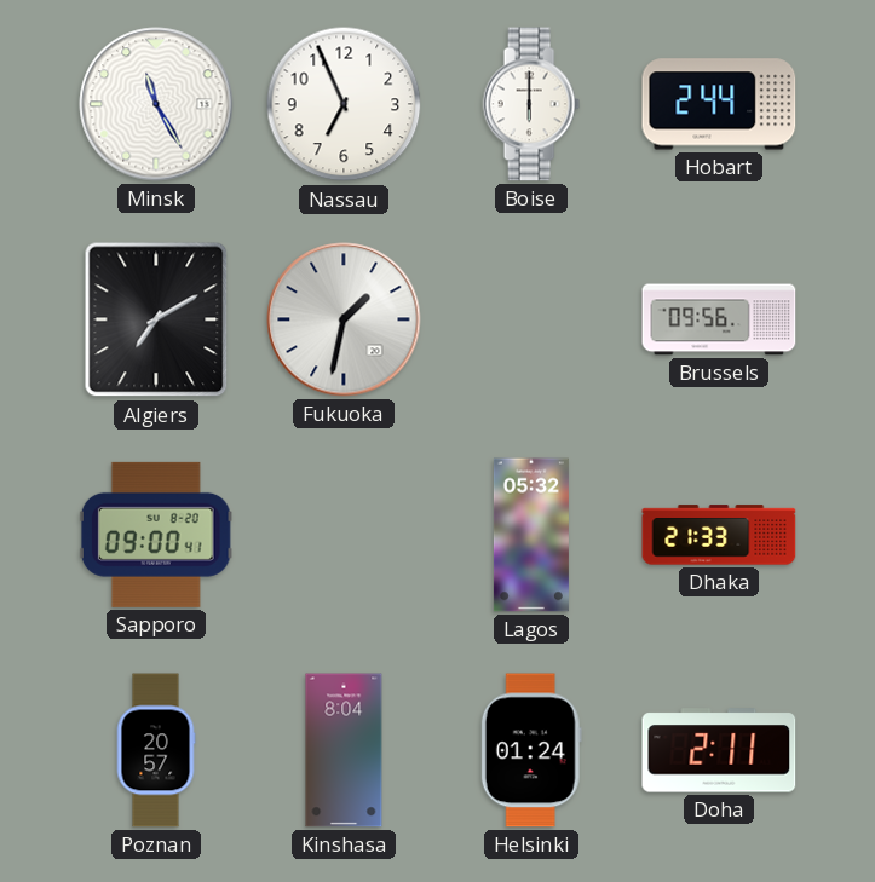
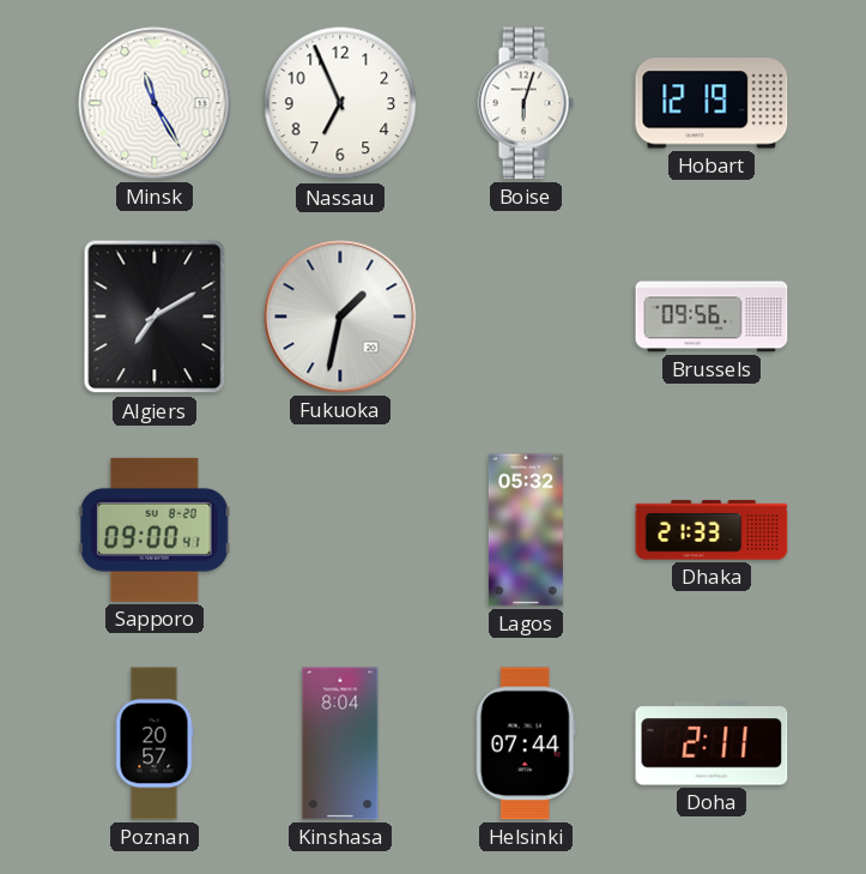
Boise: 6:00 -> 6:03 (526, 103)
Hobart: 2:44 -> 12:19 (711, 103)
Helsinki: 01:24 -> 07:44 (526, 743)
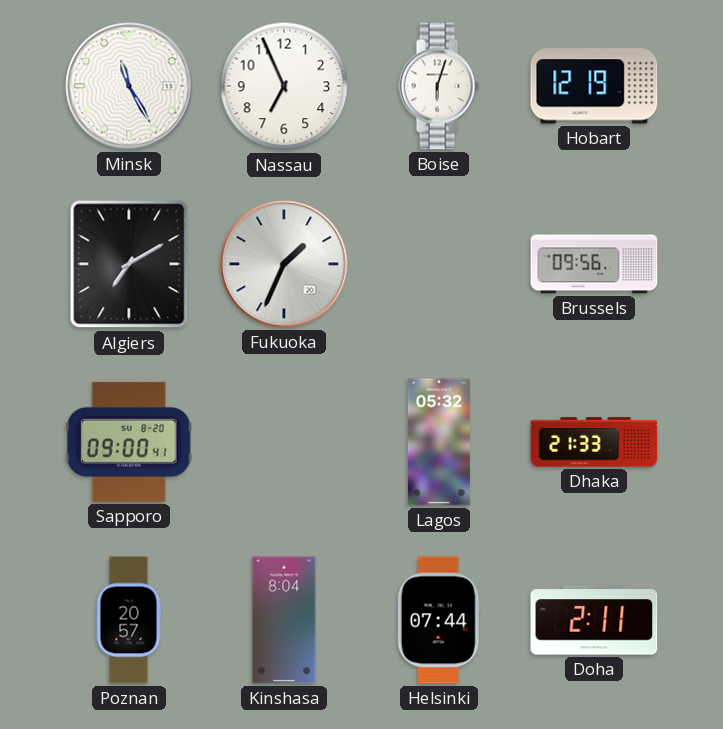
Fukuoka: 1:32 -> 1:34 (284, 264)
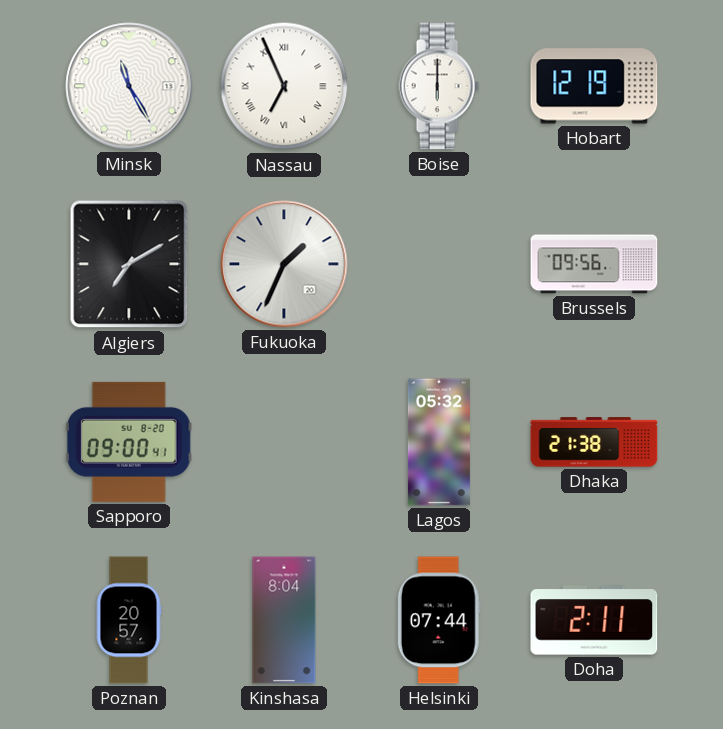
Nassau numerals: Arabic -> Roman (284, 86)
Boise: 6:03 -> 6:00 (439, 86)
Dhaka: 21:33 -> 21:38 (594, 442)
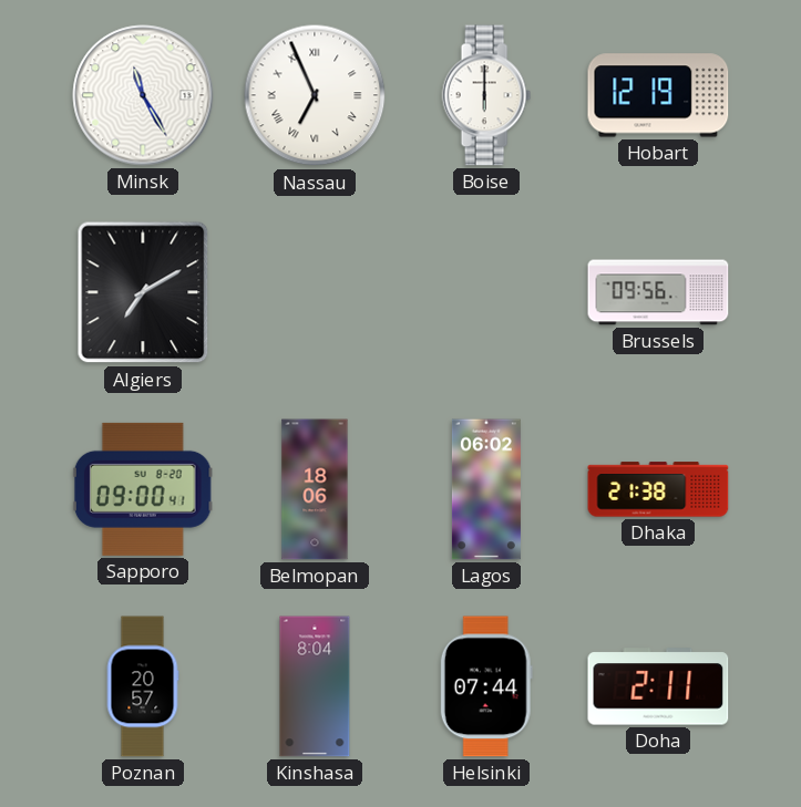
Fukuoka: 1:34 -> none (284, 264)
Belmopan: none -> 18:06 (315, 489)
Lagos: 05:32 -> 06:02 (486, 489)
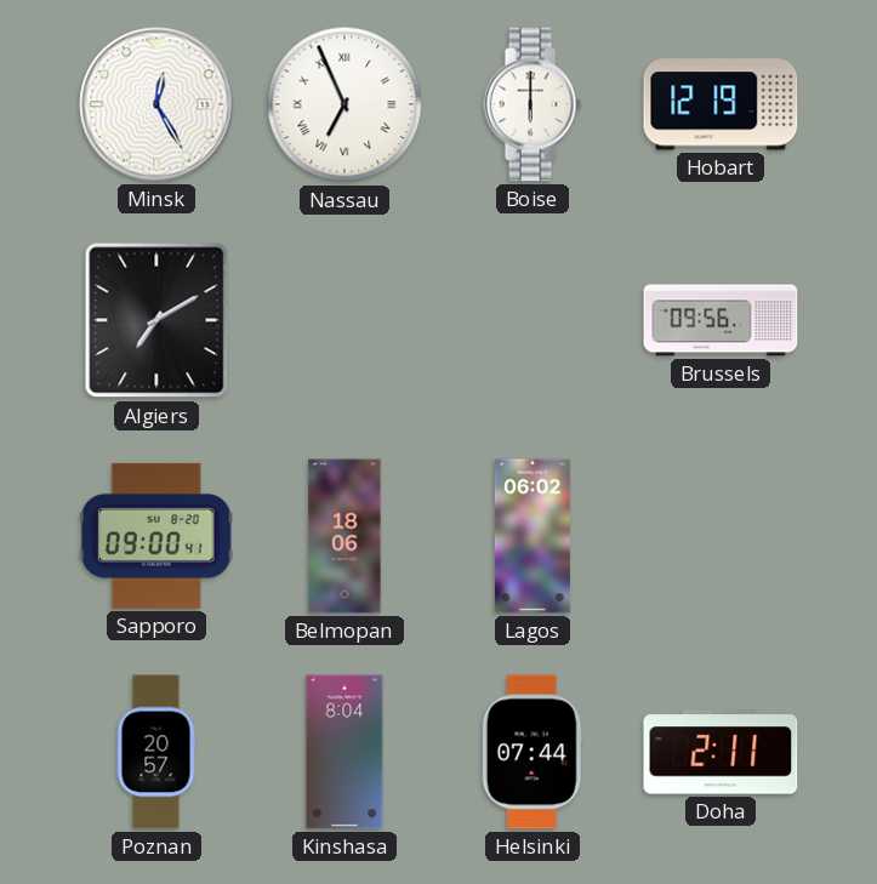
Minsk: 11:25 -> 12:25 (156, 104)
Dhaka: 21:38 -> none (658, 489)
